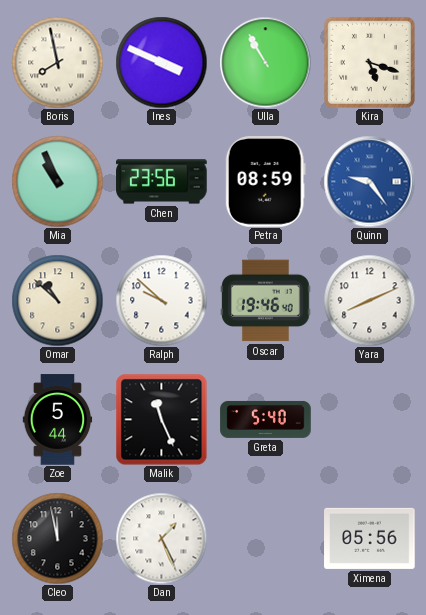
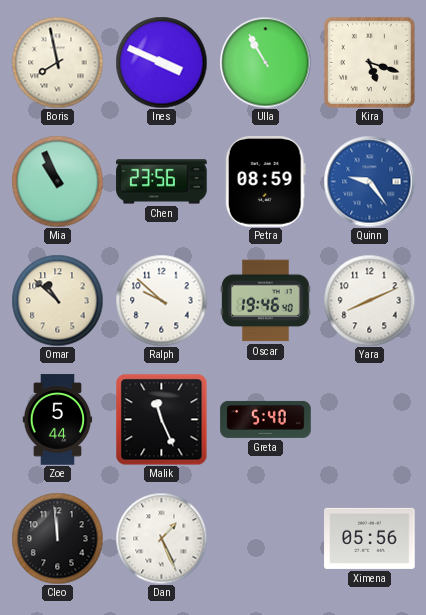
Cleo: 11:58 -> 11:59 (57, 538)
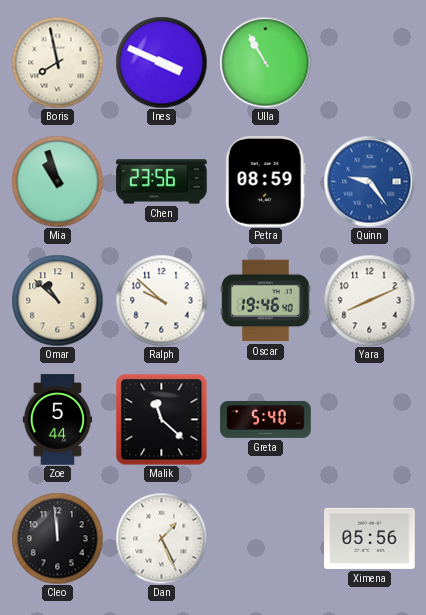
Kira: 5:18 -> none (369, 62)
Mia: 10:56 -> 10:57 (57, 181)
Malik: 11:26 -> 11:22 (161, 419)
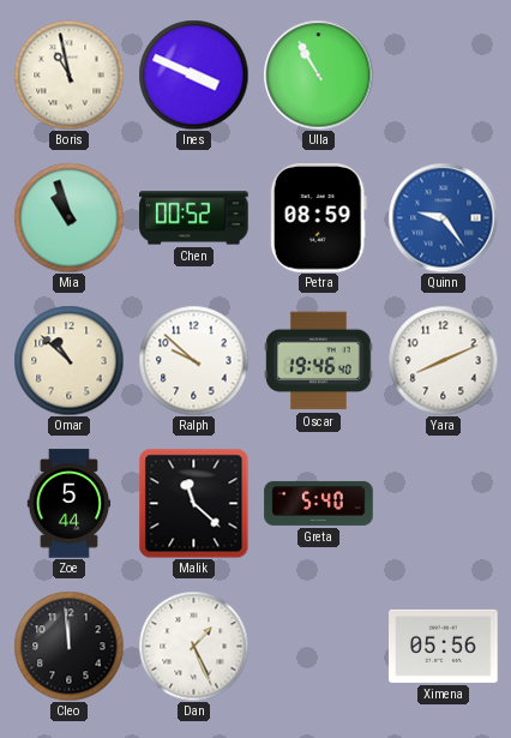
Boris: 7:58 -> 10:58 (68, 74)
Chen: 23:56 -> 00:52 (194, 218)
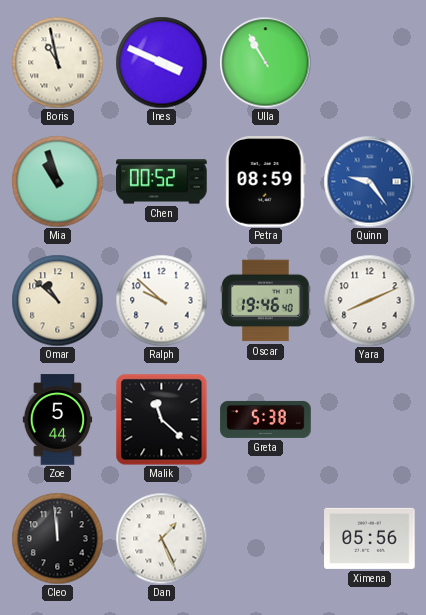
Greta: 5:40 -> 5:38 (266, 419)
